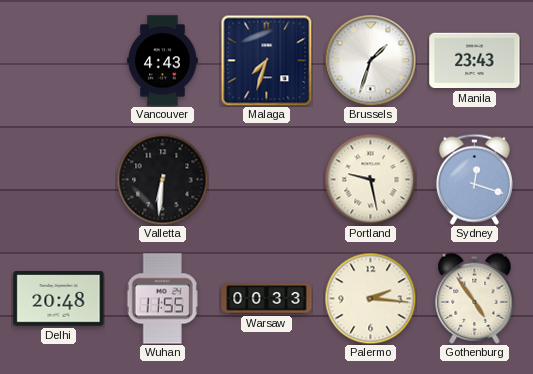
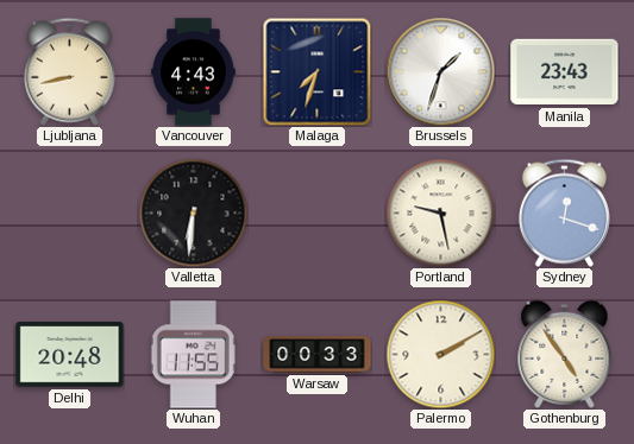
Ljubljana: none -> 8:43 (69, 71)
Palermo: 2:16 -> 2:10 (440, 354)
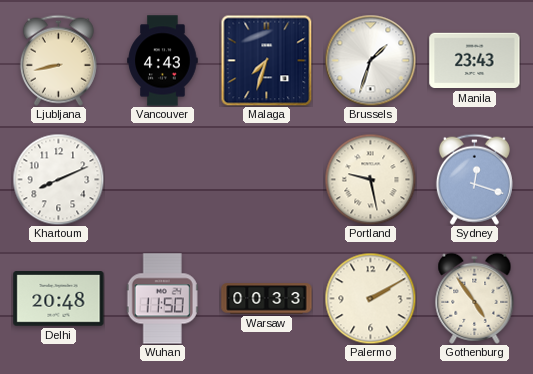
Khartoum: none -> 8:11 (58, 179)
Valletta: 6:31 -> none (193, 213)
Wuhan: 11:55 -> 11:50 (162, 299)
